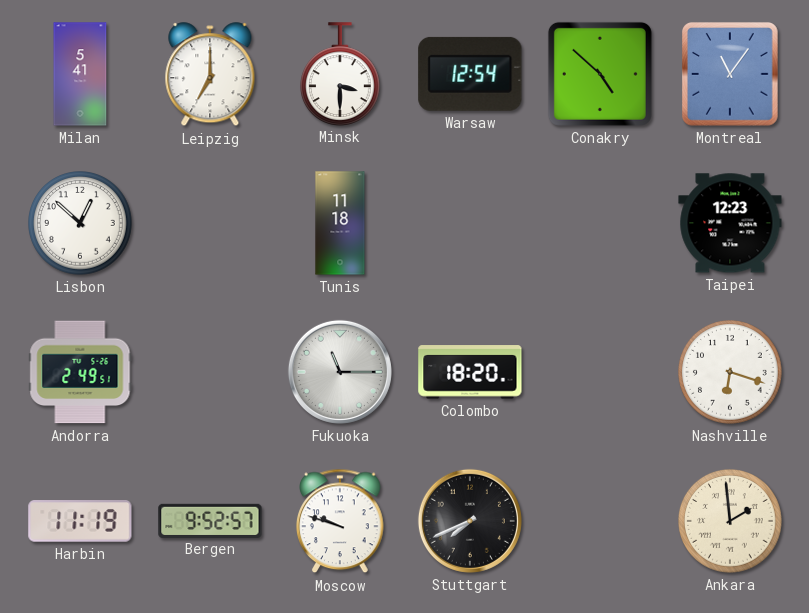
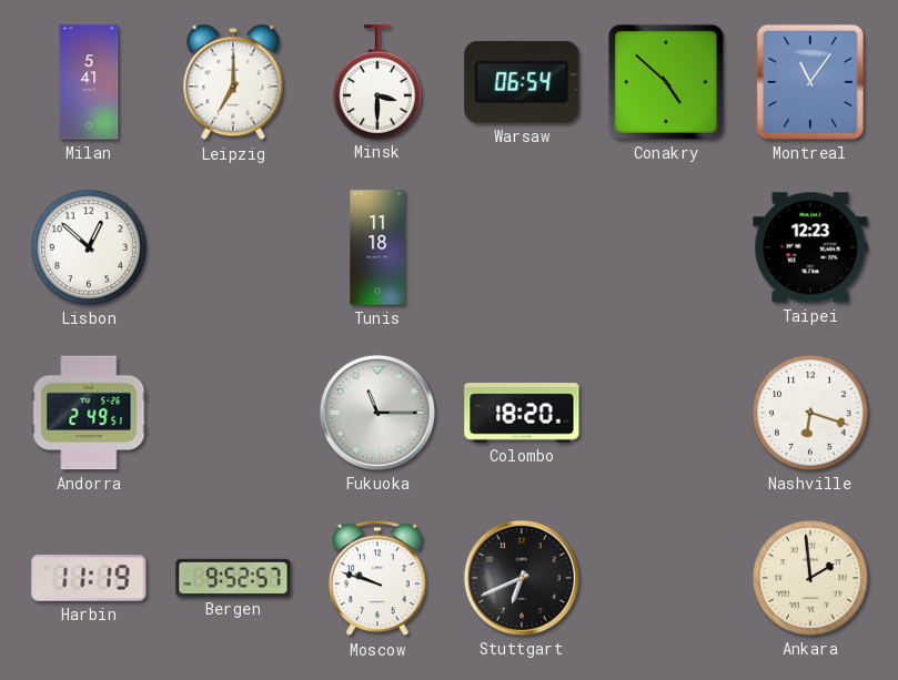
Warsaw: 12:54 -> 06:54 (522, 82)
Stuttgart: 7:41 -> 6:41 (522, 578)
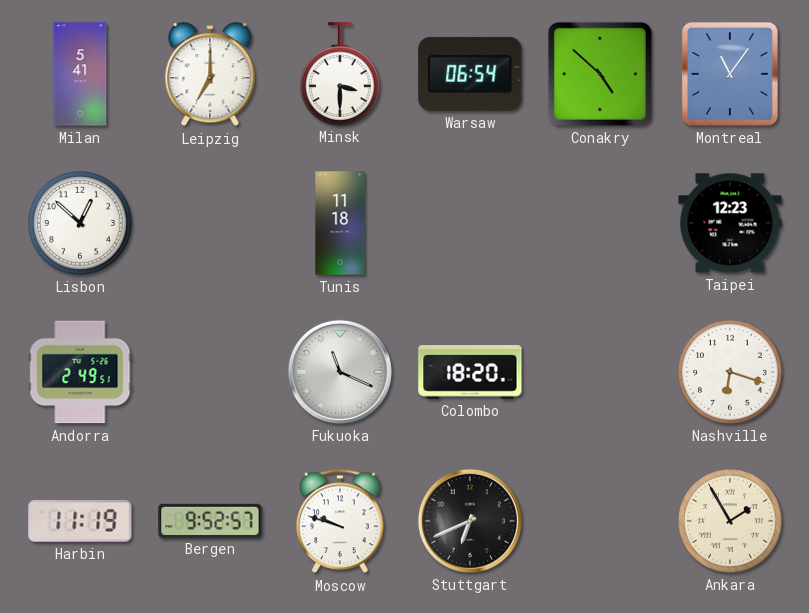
Fukuoka: 11:15 -> 11:19 (340, 372)
Ankara: 1:59 -> 1:55 (730, 521)
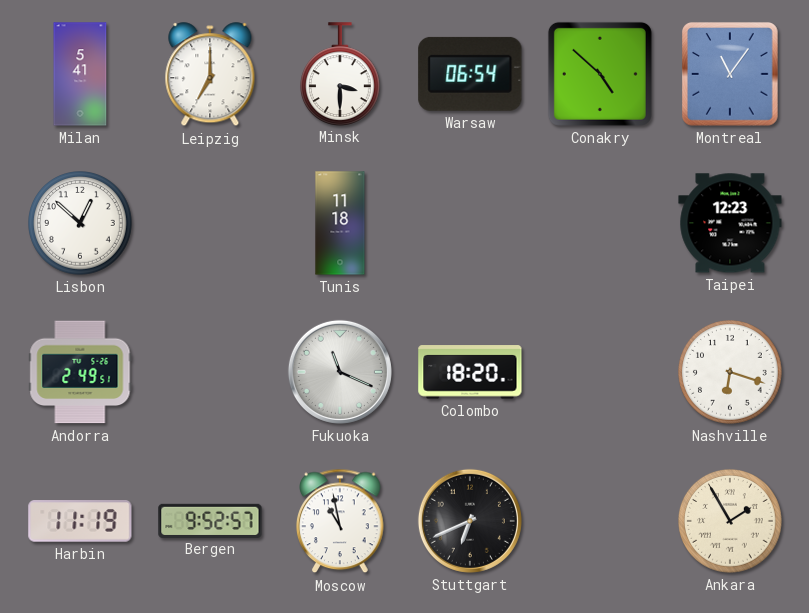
Moscow: 9:48 -> 10:58 (341, 521)
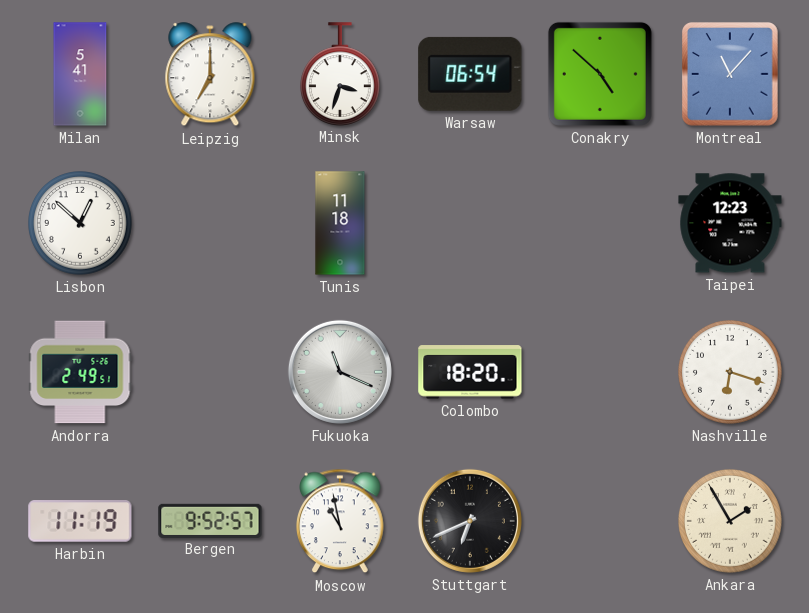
Minsk: 3:30 -> 3:33 (341, 74)
Montreal: 11:06 -> 11:07 (731, 74)
